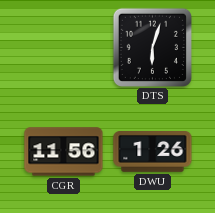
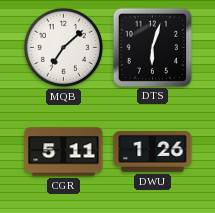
MQB: none -> 7:08 (63, 47)
CGR: 11:56 -> 5:11 (64, 152)
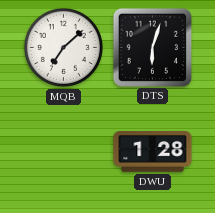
CGR: 5:11 -> none (64, 152)
DWU: 1:26 -> 1:28 (153, 152)
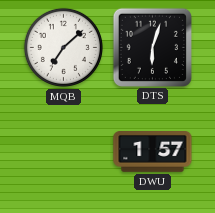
DWU: 1:28 -> 1:57 (153, 152)
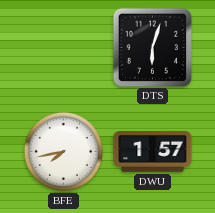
MQB: 7:08 -> none (63, 47)
BFE: none -> 7:43 (63, 151)
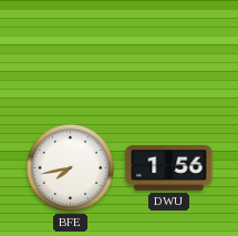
DTS: 6:03 -> none (152, 47)
DWU: 1:57 -> 1:56 (169, 168)
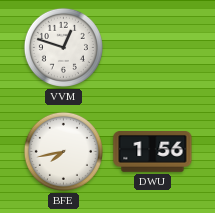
VVM: none -> 12:48 (63, 47)
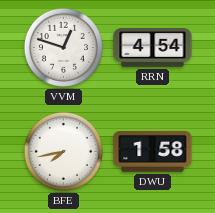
RRN: none -> 4:54 (153, 48)
DWU: 1:56 -> 1:58 (153, 152)
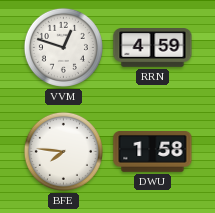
RRN: 4:54 -> 4:59 (153, 48)
BFE: 7:43 -> 7:46 (63, 151)
